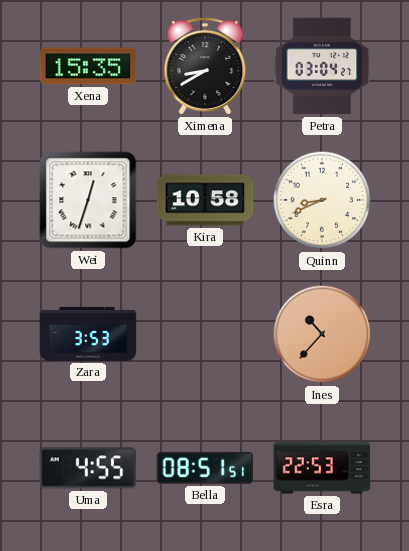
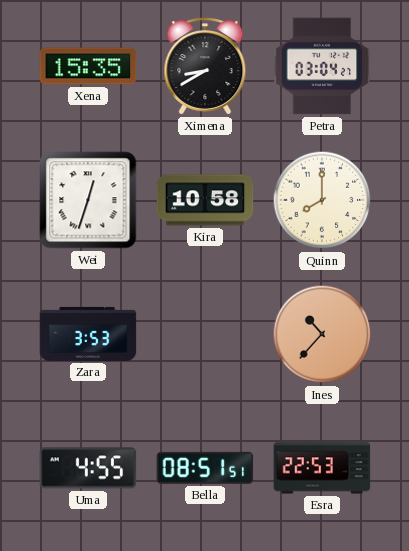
Quinn: 8:41 -> 8:00 (322, 200)
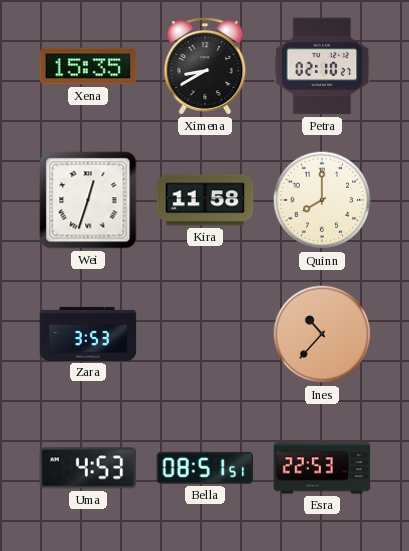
Petra: 03:04 -> 02:10 (322, 66)
Kira: 10:58 -> 11:58 (205, 200)
Uma: 4:55 -> 4:53 (88, 468)
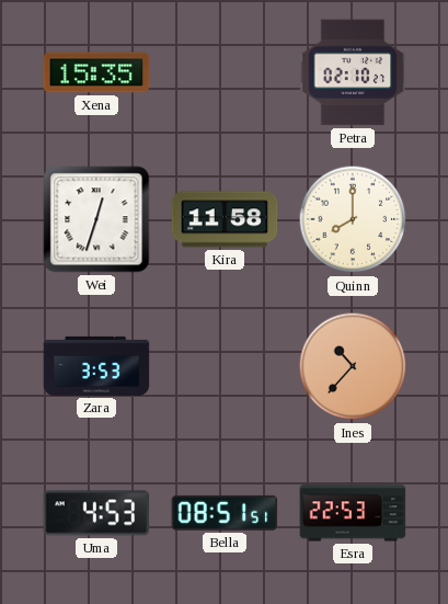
Ximena: 8:40 -> none (205, 66)
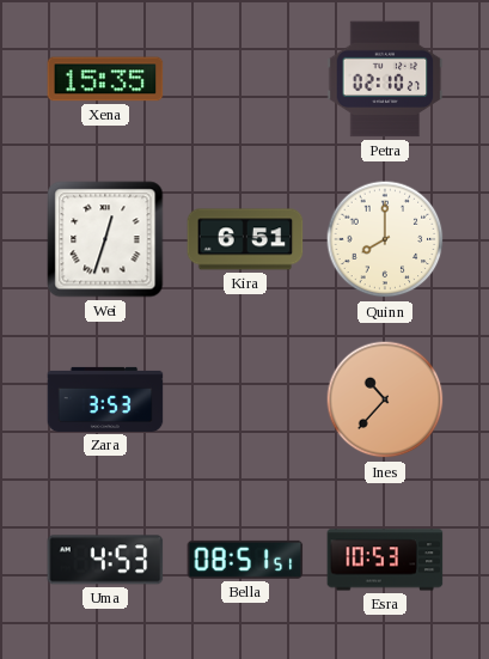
Kira: 11:58 -> 6:51 (245, 239)
Esra: 22:53 -> 10:53 (385, 560)
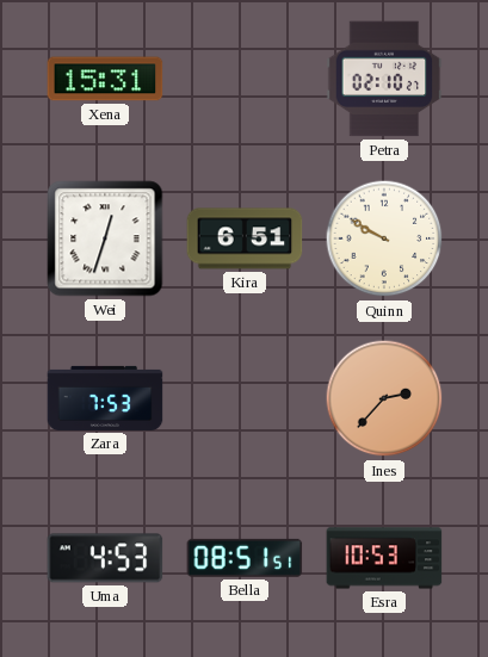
Xena: 15:35 -> 15:31 (105, 79)
Quinn: 8:00 -> 9:50 (384, 238)
Zara: 3:53 -> 7:53 (105, 398)
Ines: 10:37 -> 2:37 (384, 398)
